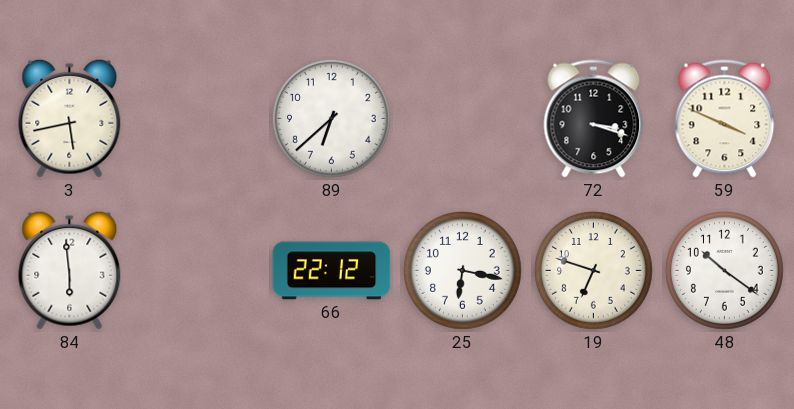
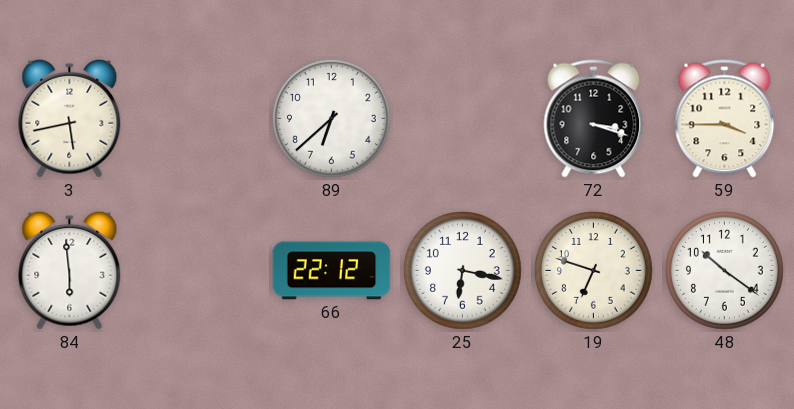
59: 3:49 -> 3:45 (725, 119)
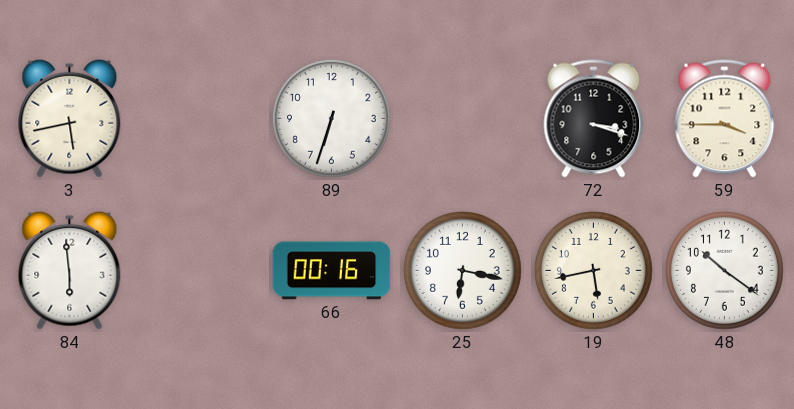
89: 6:38 -> 6:33 (332, 119)
66: 22:12 -> 00:16 (332, 271)
19: 6:48 -> 5:43 (594, 271)
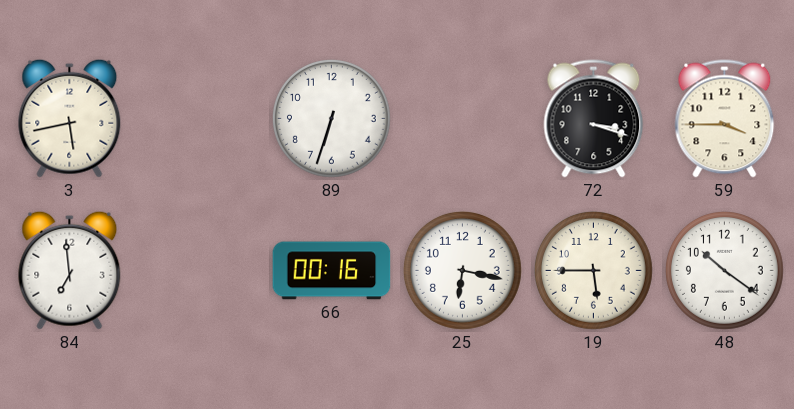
84: 5:59 -> 6:59 (70, 270)
19: 5:43 -> 5:45 (594, 271)
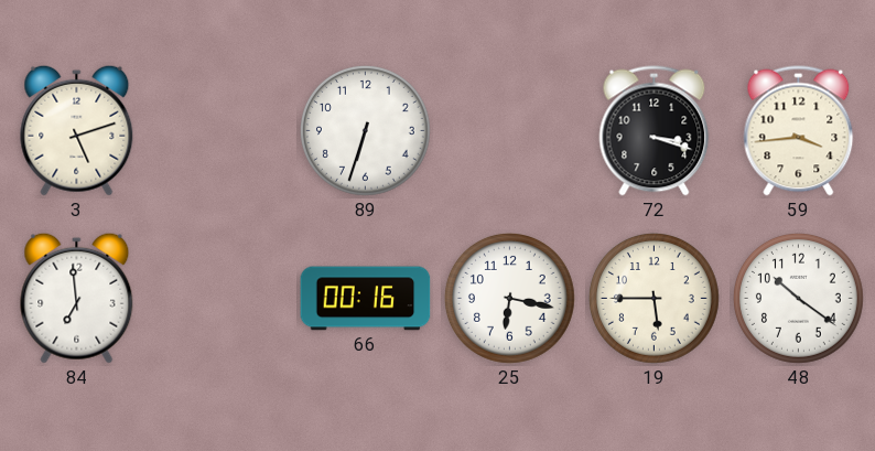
3: 5:43 -> 5:12 (77, 130)
59: 3:45 -> 3:44 (799, 131)
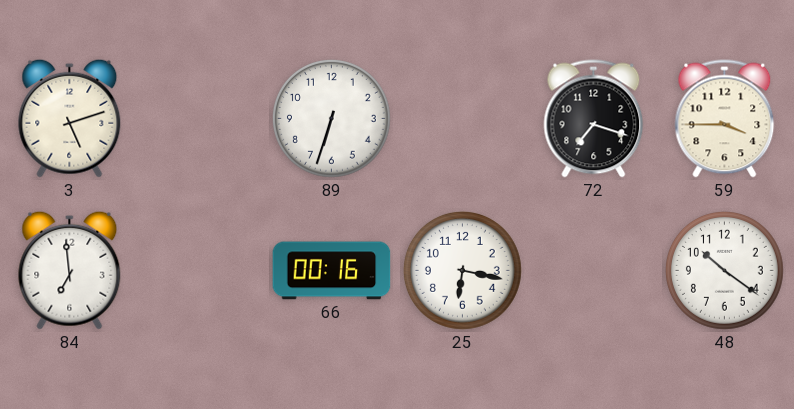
72: 3:18 -> 7:18 (594, 119)
59: 3:44 -> 3:45 (725, 119)
19: 5:45 -> none (655, 299)
